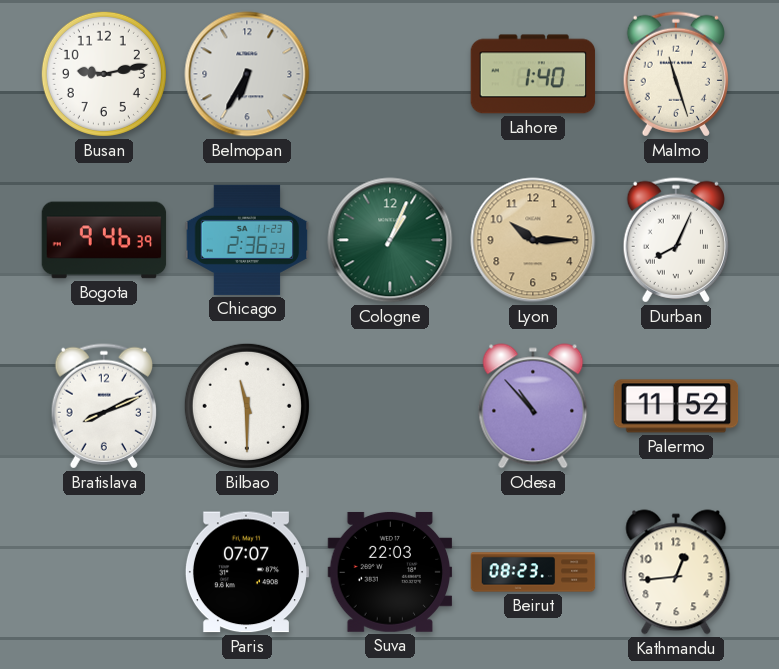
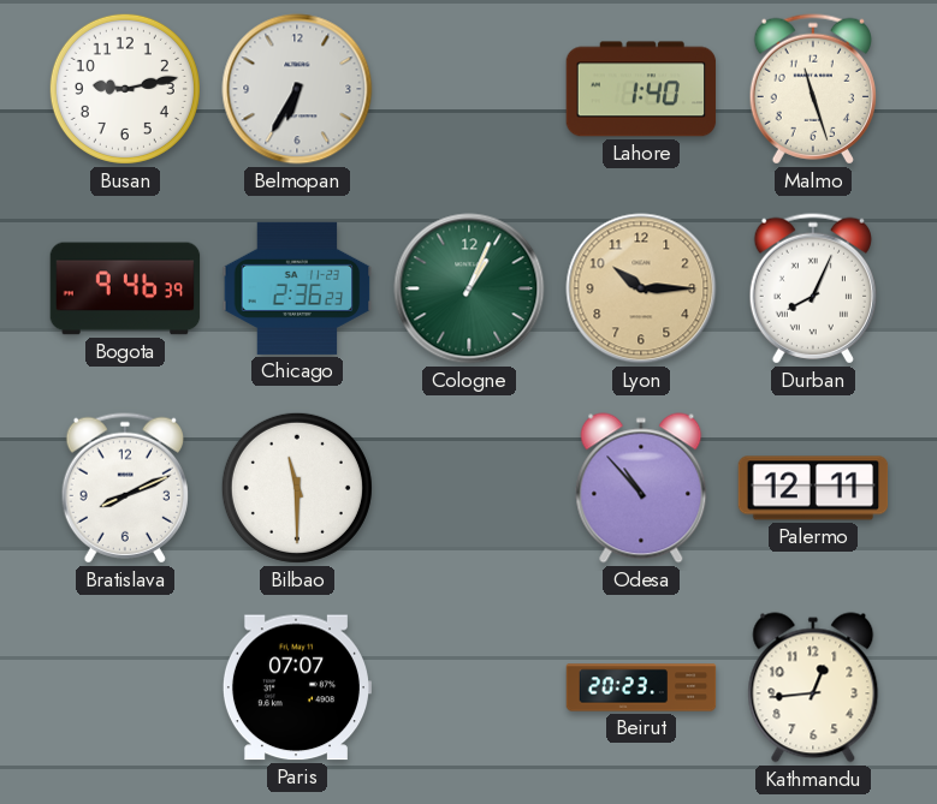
Palermo: 11:52 -> 12:11 (813, 488)
Suva: 22:03 -> none (390, 572)
Beirut: 08:23 -> 20:23 (641, 687)
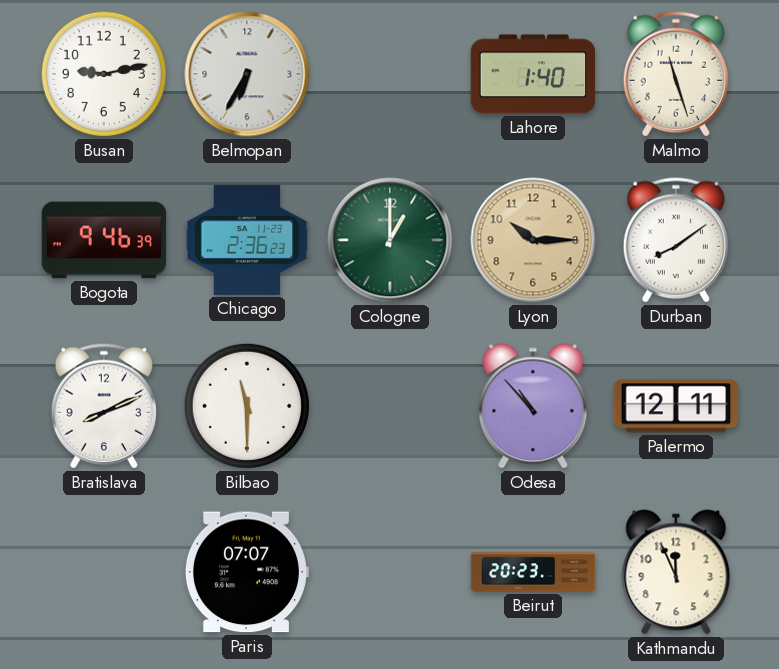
Cologne: 1:04 -> 1:00 (390, 240)
Durban: 8:04 -> 8:09 (676, 240)
Kathmandu: 12:44 -> 11:56 (676, 572)
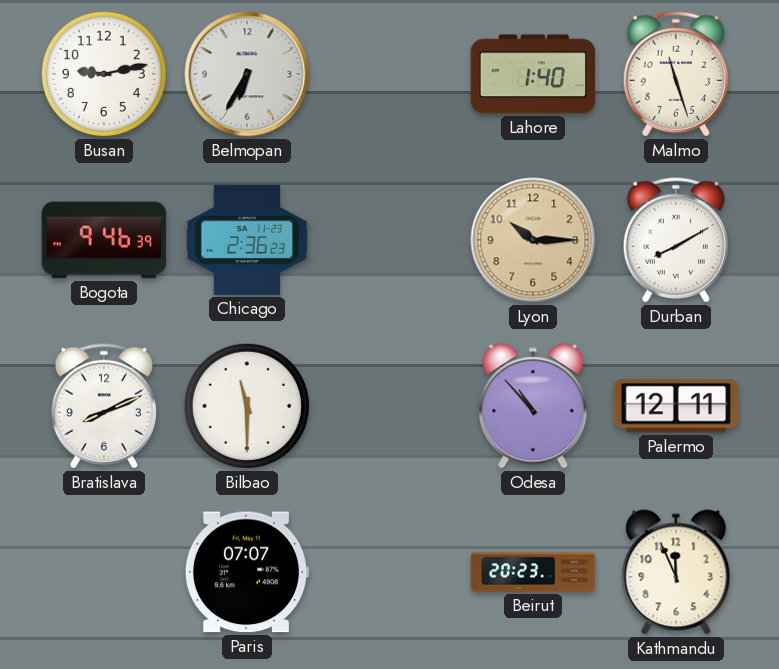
Cologne: 1:00 -> none (390, 240)
Durban: 8:09 -> 8:10 (676, 240)
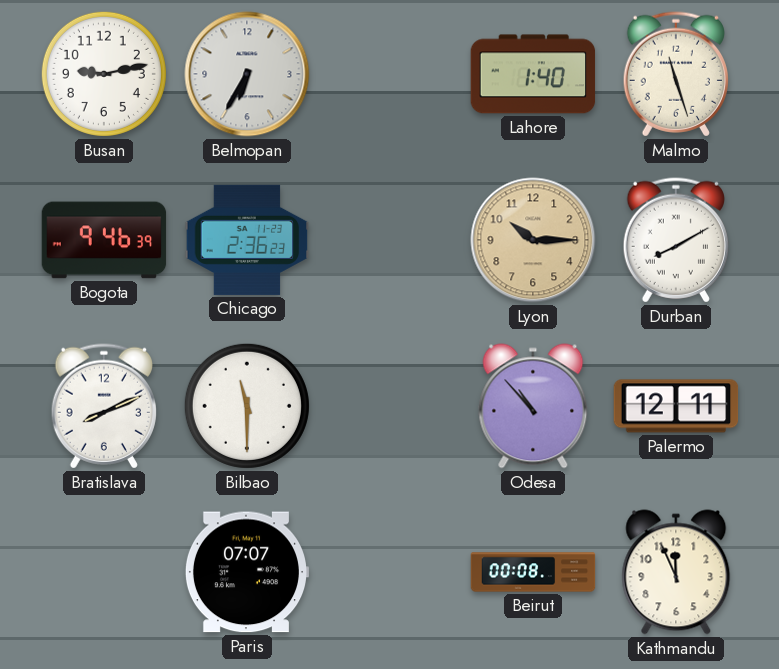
Beirut: 20:23 -> 00:08 (533, 572)
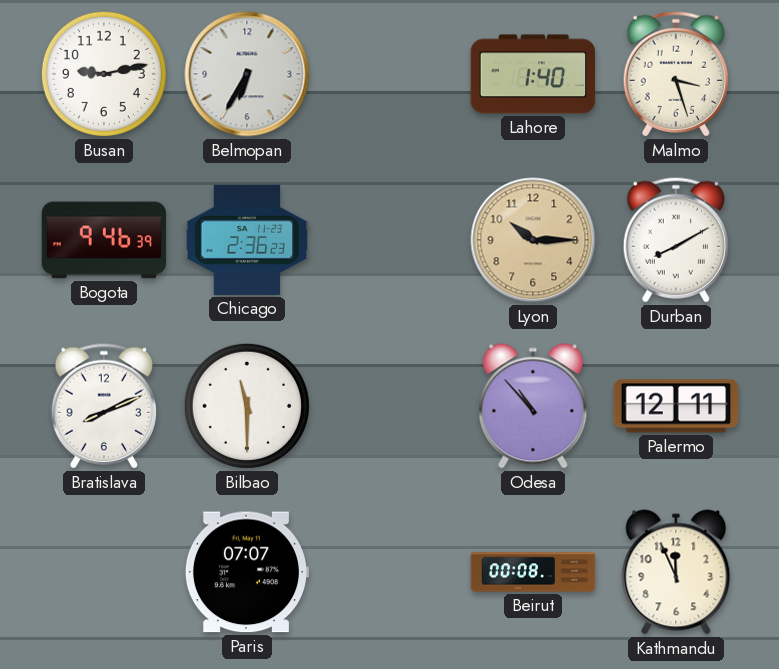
Malmo: 11:27 -> 3:27 (676, 74)
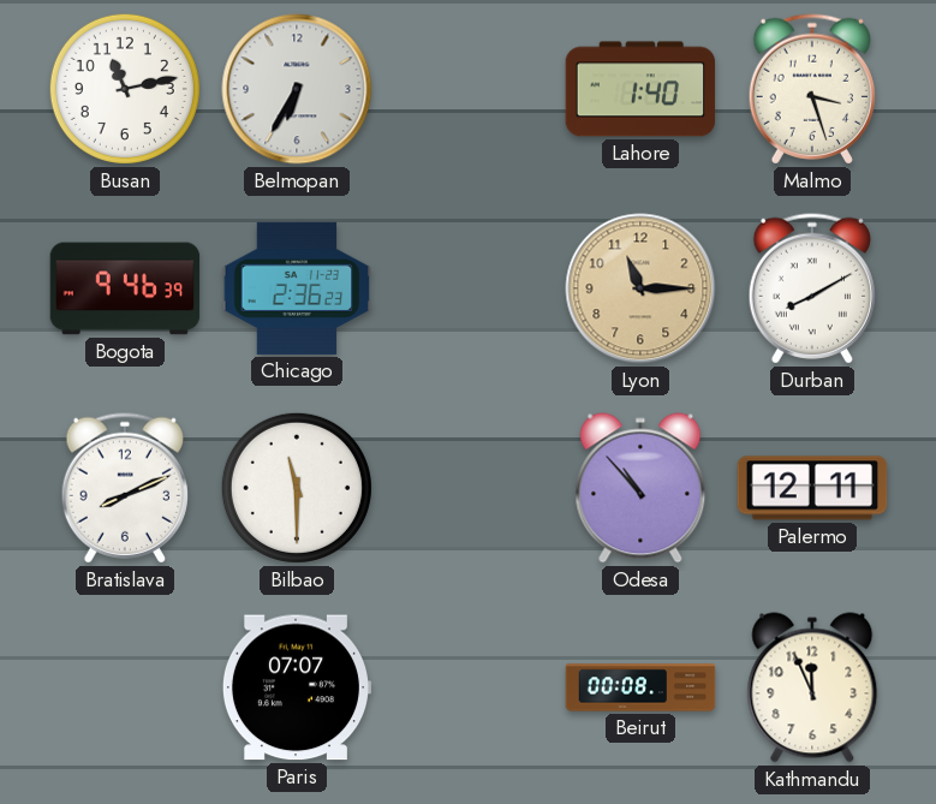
Busan: 9:13 -> 11:13 (125, 89)
Lyon: 10:15 -> 11:15 (640, 288)
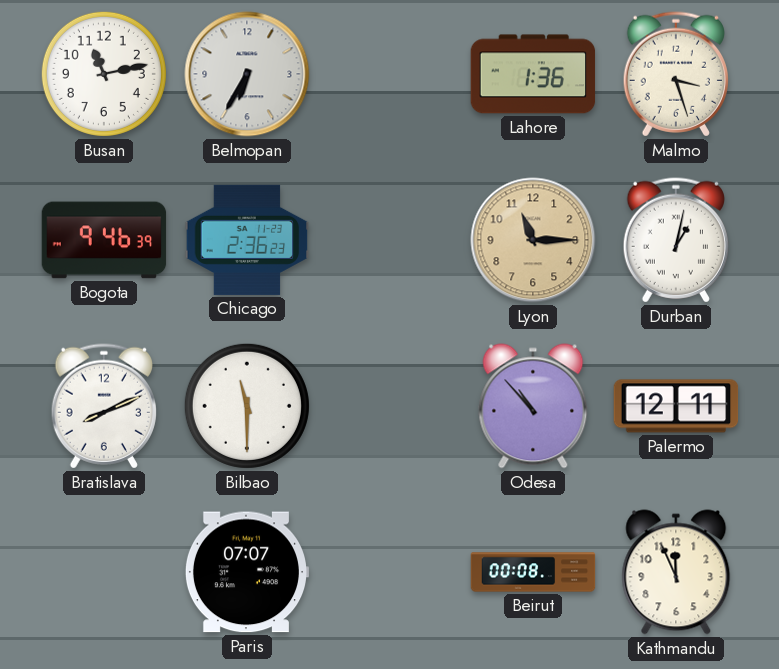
Lahore: 1:40 -> 1:36 (533, 74)
Durban: 8:10 -> 1:02 (676, 240)
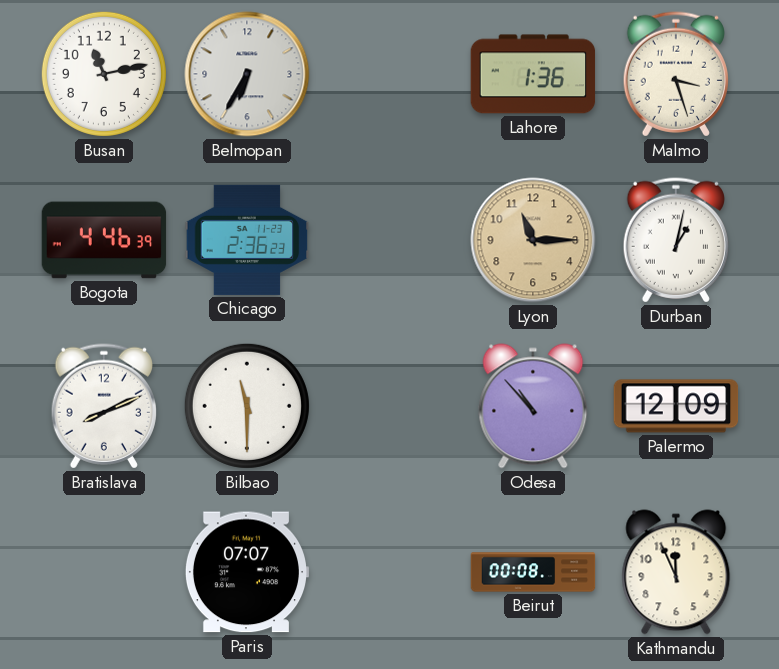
Bogota: 9:46 -> 4:46 (104, 240)
Palermo: 12:11 -> 12:09 (676, 406)
